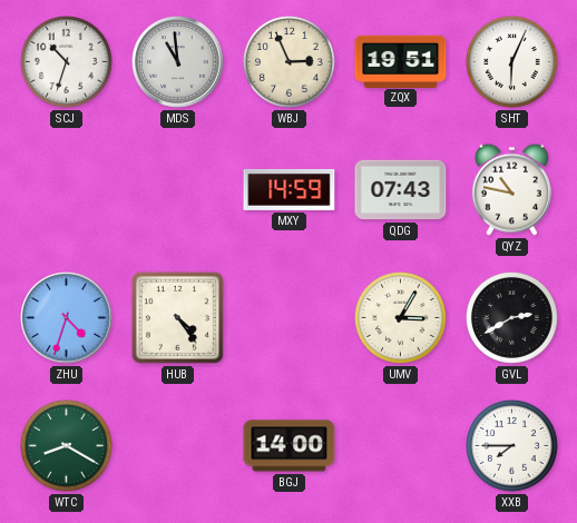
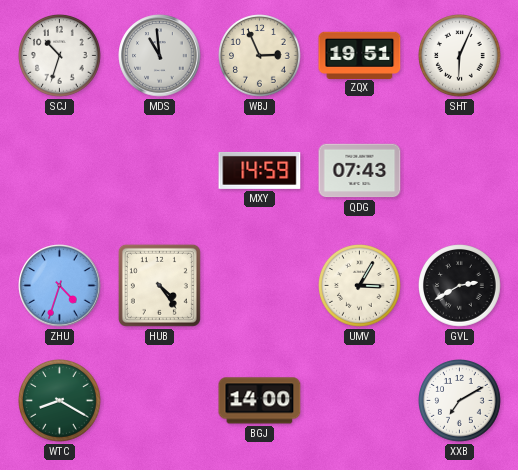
QYZ: 10:47 -> none (511, 189)
XXB: 7:45 -> 7:10 (460, 401)
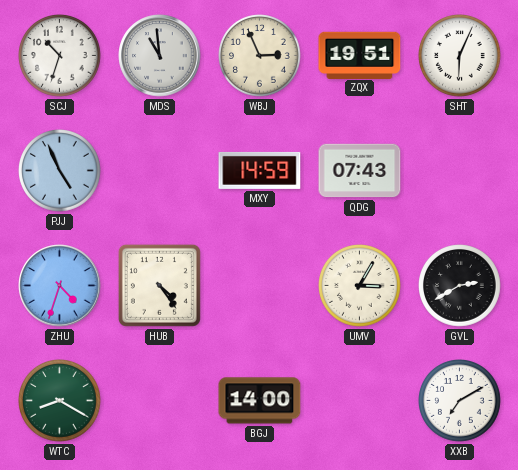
PJJ: none -> 4:56 (60, 171)
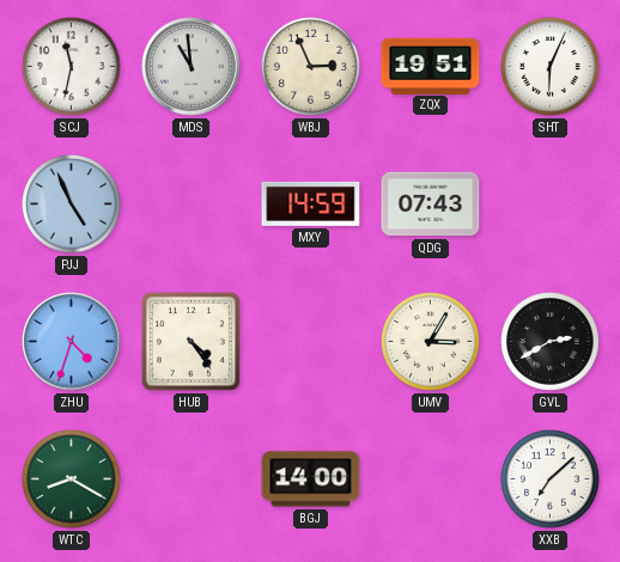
SCJ: 10:33 -> 11:32 (72, 67)
XXB: 7:10 -> 7:08 (551, 479)
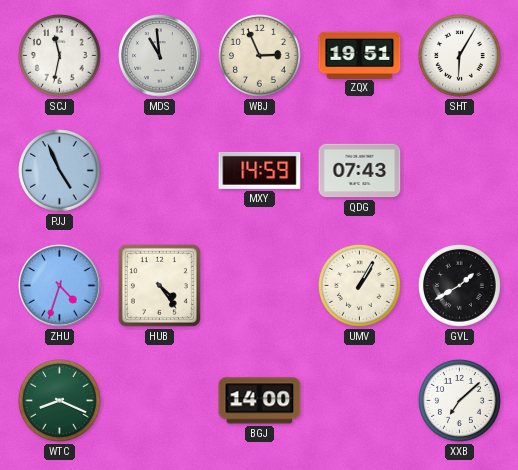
SHT: 6:04 -> 6:05 (460, 56)
UMV: 3:05 -> 1:05 (360, 286)
GVL: 2:40 -> 1:40 (460, 286)
WTC: 8:20 -> 8:19 (60, 401)
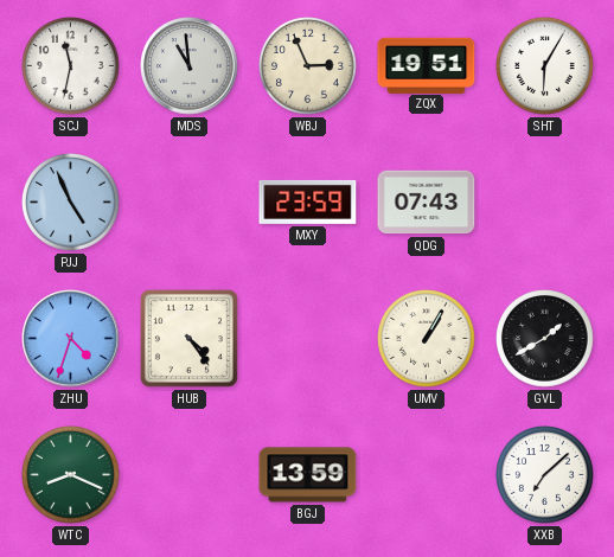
MXY: 14:59 -> 23:59 (308, 201)
BGJ: 14:00 -> 13:59 (308, 475)
